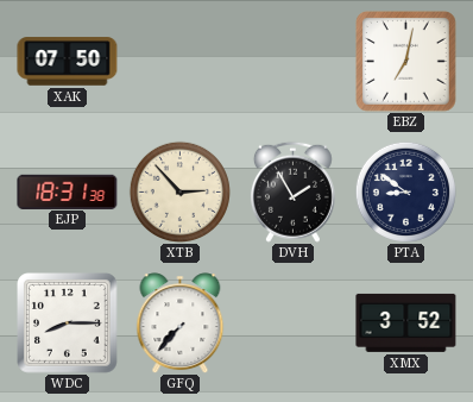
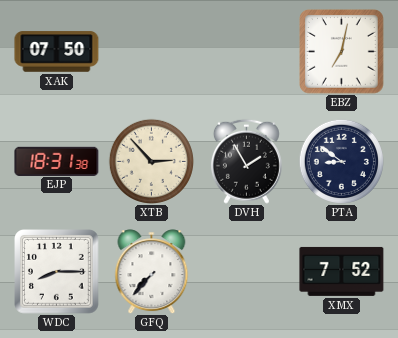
XMX: 3:52 -> 7:52 (342, 271)
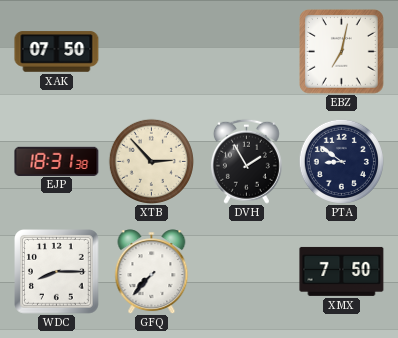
XMX: 7:52 -> 7:50 (342, 271)
